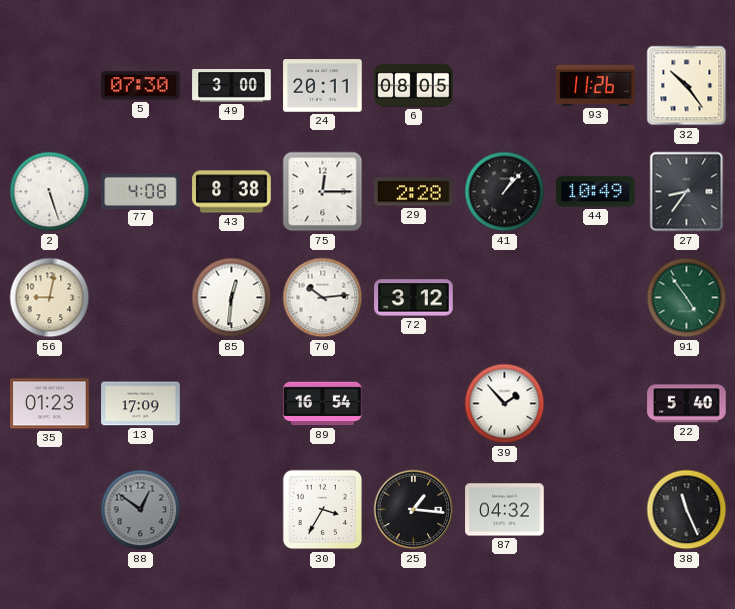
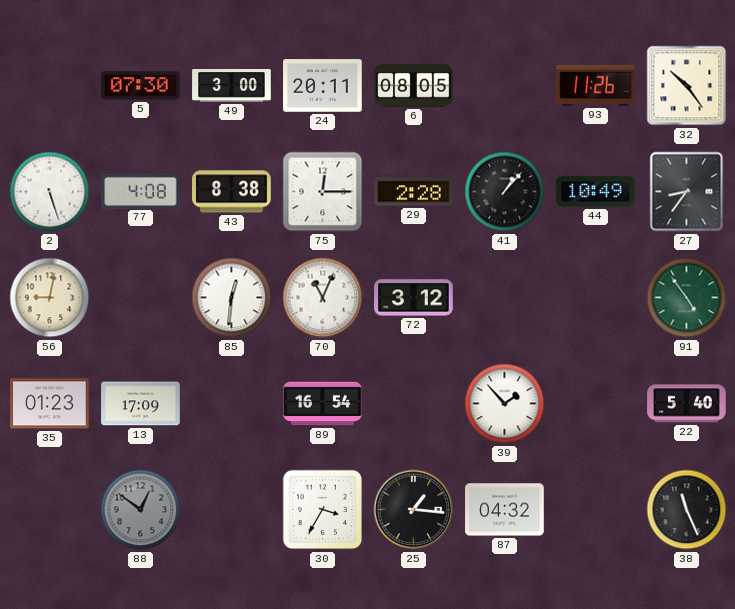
70: 10:14 -> 11:04 (323, 298)
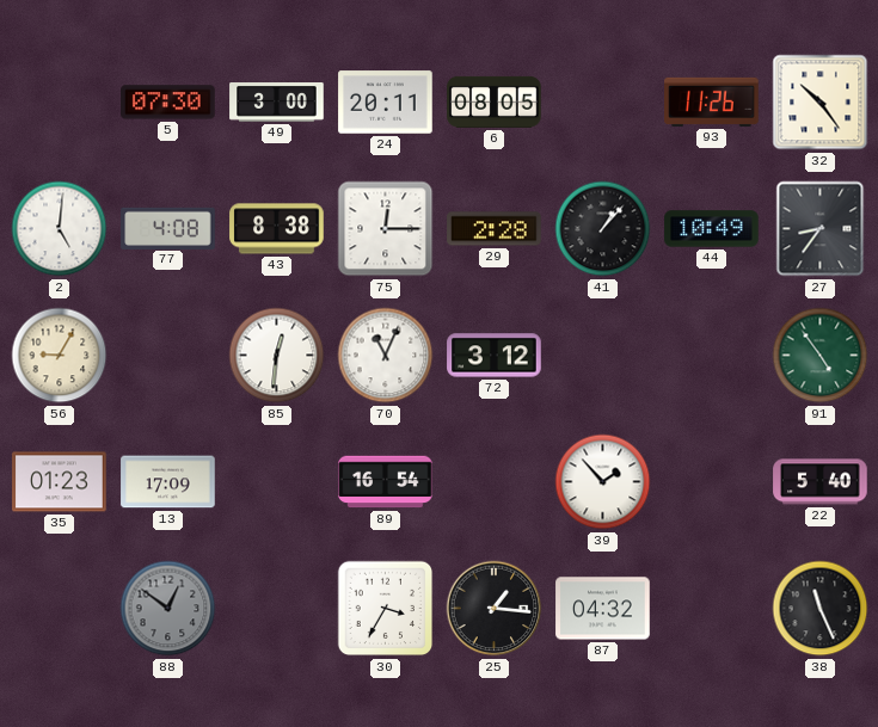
2: 5:27 -> 5:01 (60, 229)
56: 9:02 -> 9:05 (60, 356)
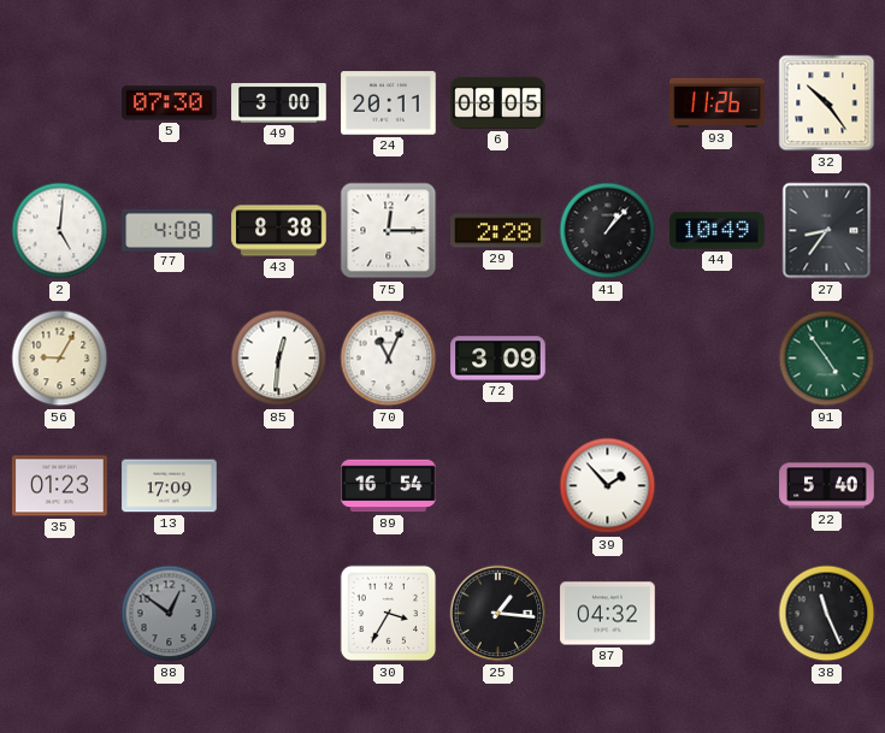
72: 3:12 -> 3:09 (498, 359)
